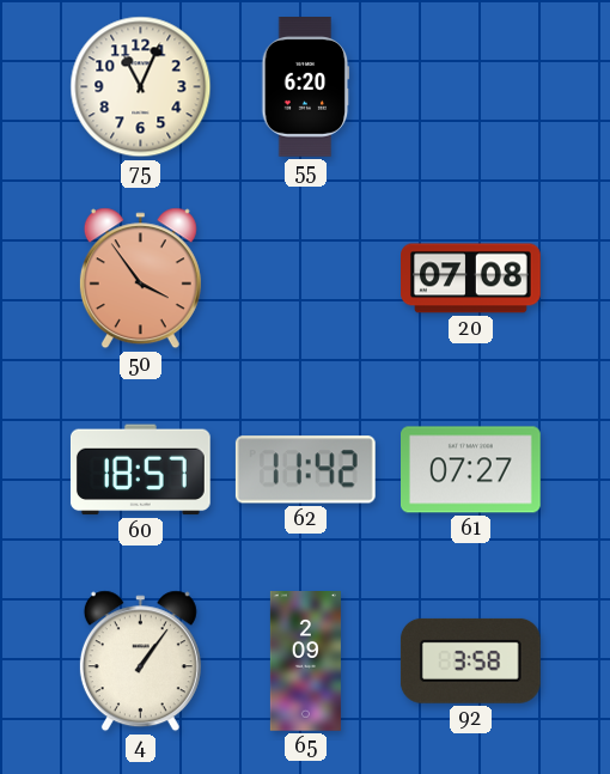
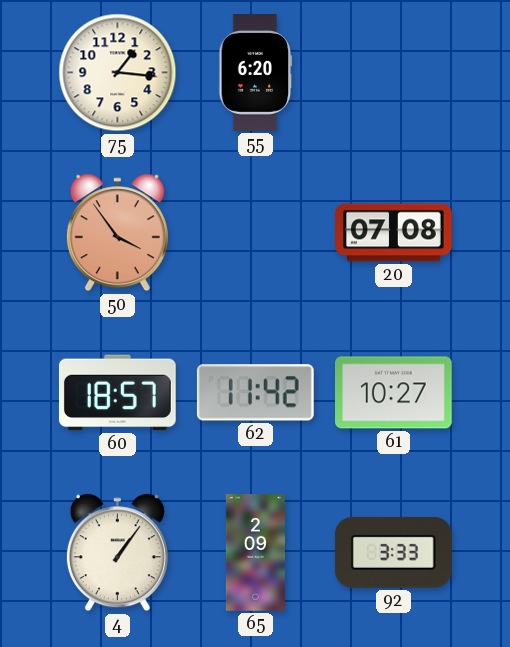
75: 11:04 -> 1:16 (118, 73)
61: 07:27 -> 10:27 (394, 393)
92: 3:58 -> 3:33 (393, 552)
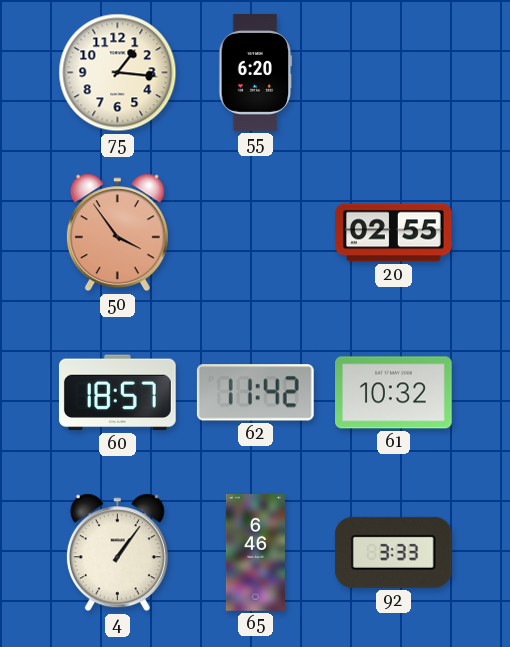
20: 07:08 -> 02:55 (394, 233)
61: 10:27 -> 10:32 (394, 393)
65: 2:09 -> 6:46 (255, 553)
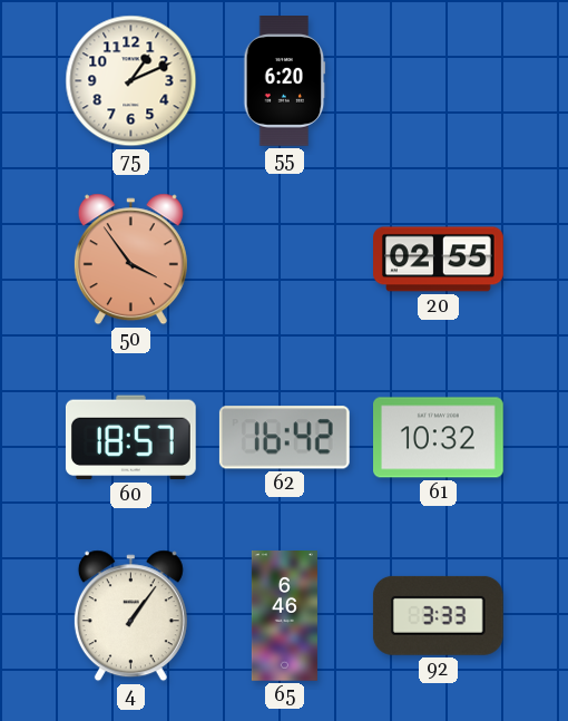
75: 1:16 -> 1:11 (131, 81)
62: 11:42 -> 16:42 (284, 438)
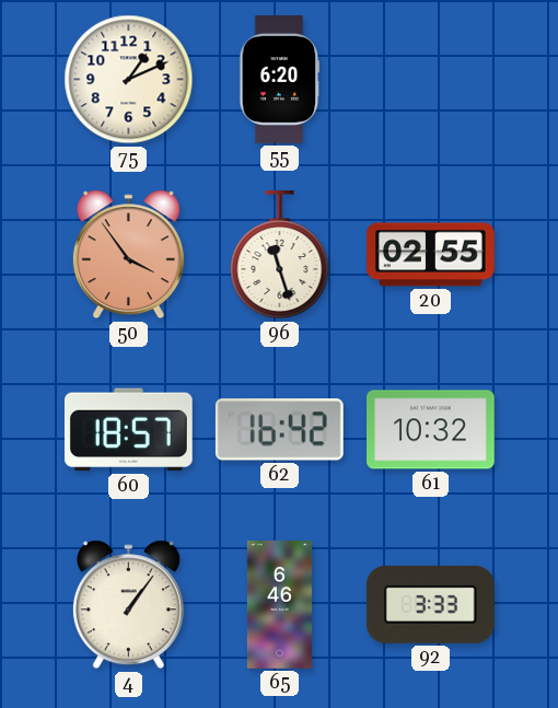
96: none -> 11:27 (280, 256)
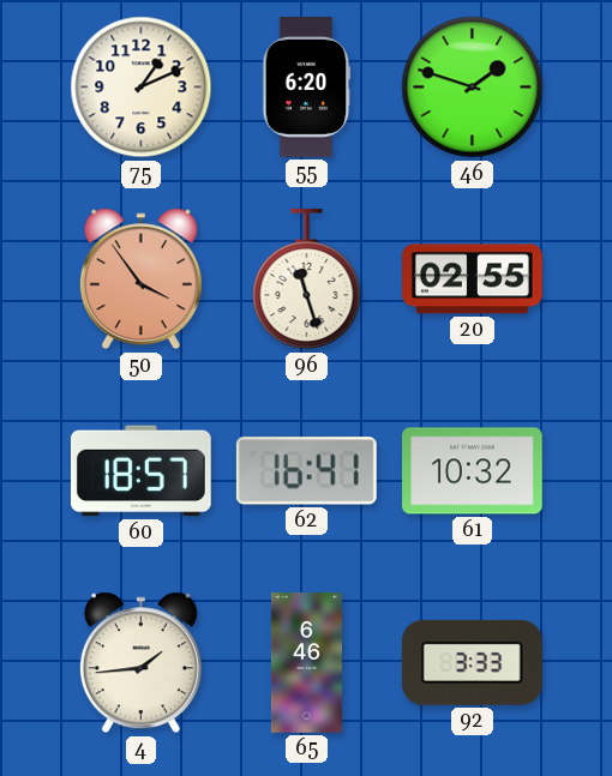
46: none -> 1:48 (473, 88)
62: 16:42 -> 16:41 (306, 471)
4: 1:06 -> 1:44 (140, 663)
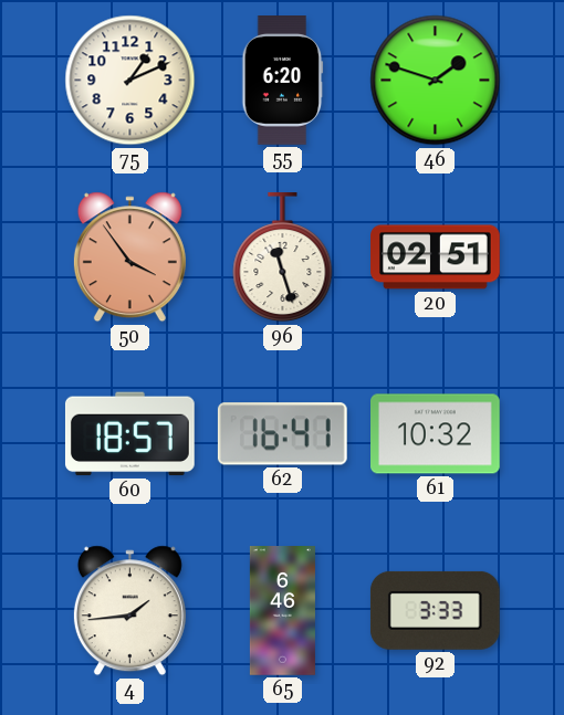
20: 02:55 -> 02:51 (436, 257)
